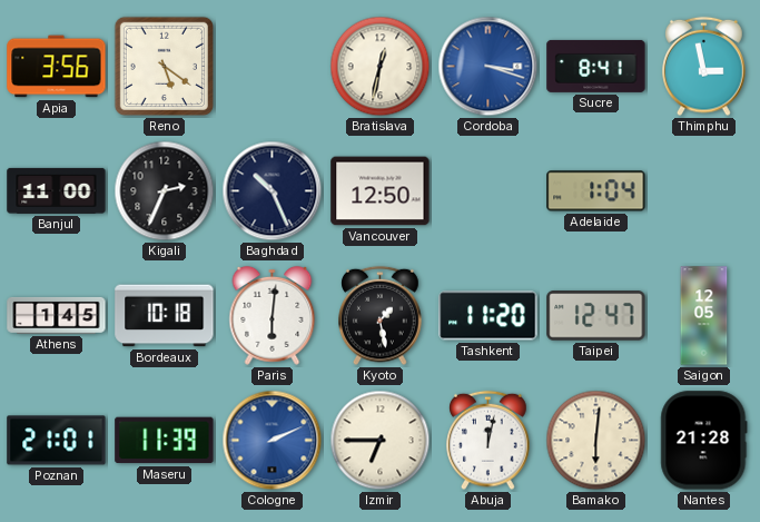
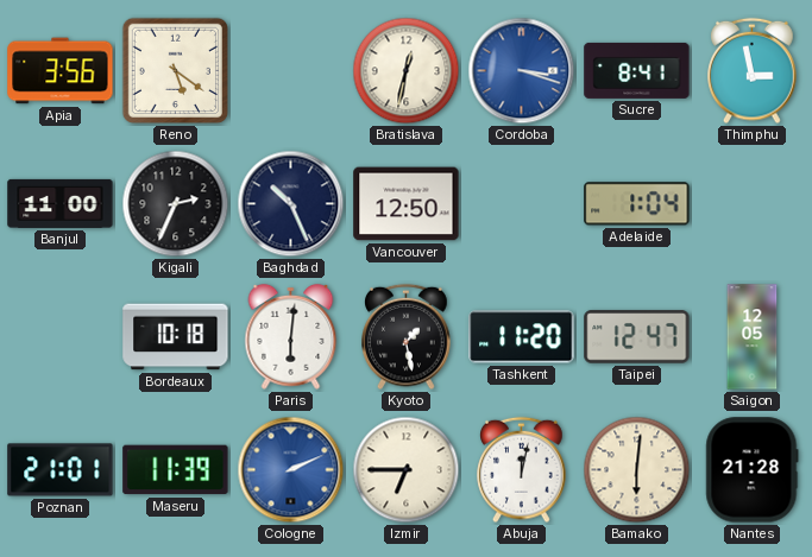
Athens: 1:45 -> none (57, 315)
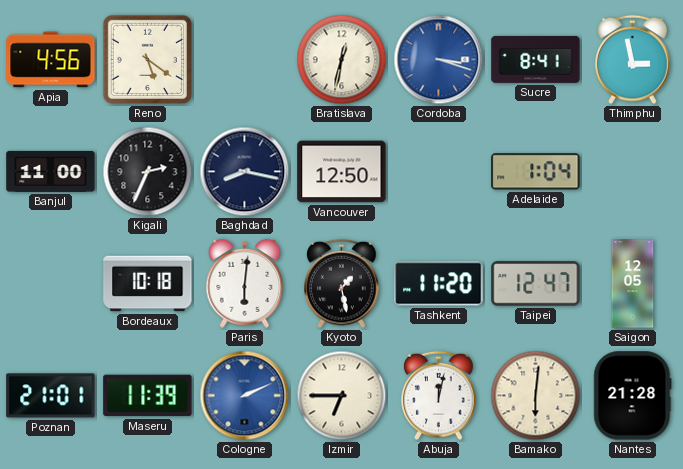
Apia: 3:56 -> 4:56 (51, 60)
Baghdad: 10:26 -> 8:17 (245, 172)
